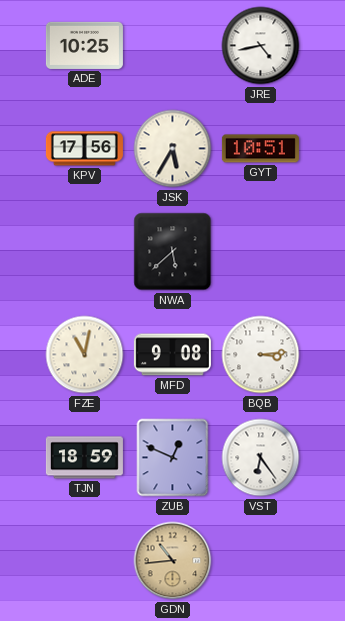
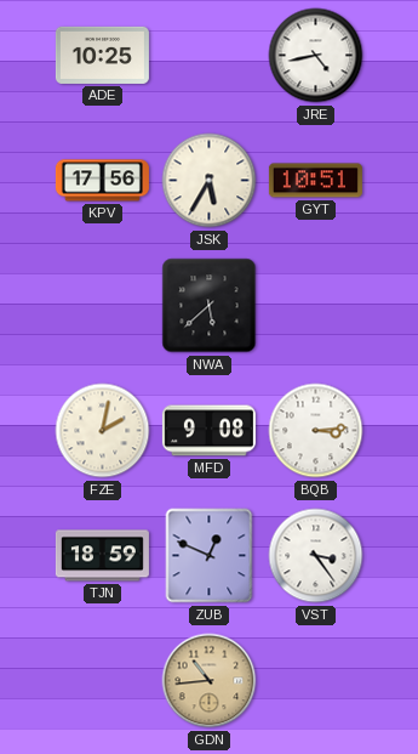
FZE: 11:02 -> 2:02 (103, 431)
VST: 6:24 -> 3:24 (316, 556)
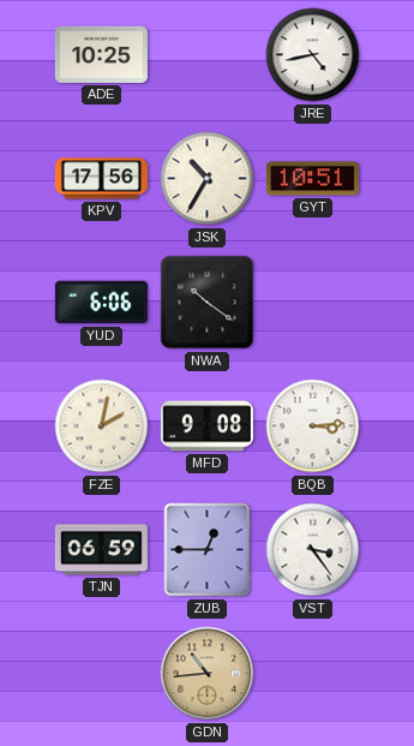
JSK: 5:35 -> 10:35 (208, 179)
YUD: none -> 6:06 (101, 303)
NWA: 5:38 -> 10:21 (208, 303)
TJN: 18:59 -> 06:59 (101, 550)
ZUB: 12:49 -> 12:45 (208, 550)
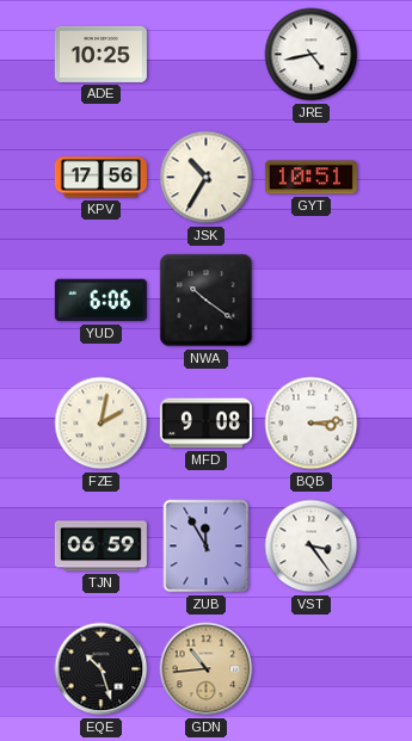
ZUB: 12:45 -> 11:55 (207, 547)
EQE: none -> 10:27 (102, 669)
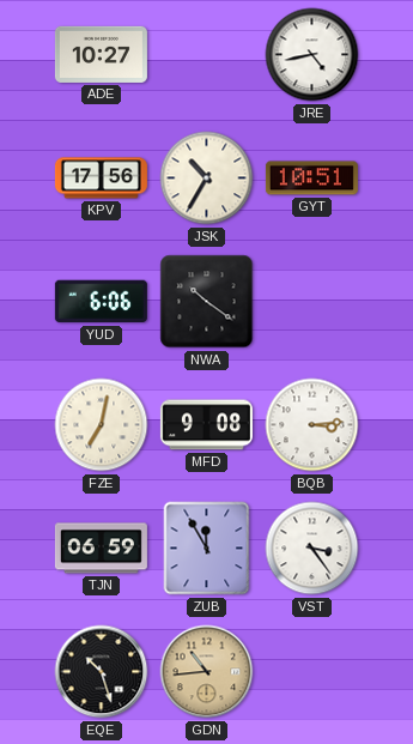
ADE: 10:25 -> 10:27 (101, 54)
FZE: 2:02 -> 7:02 (102, 425)
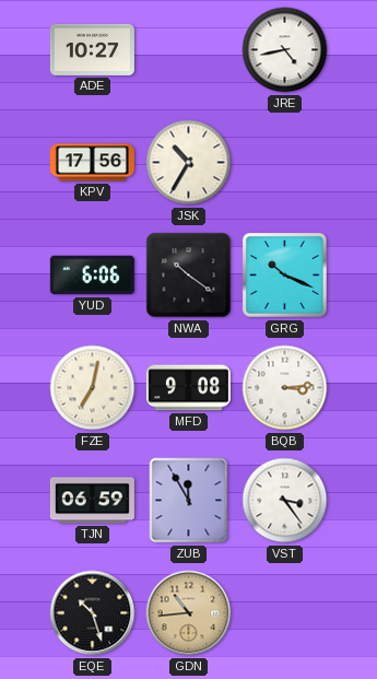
GYT: 10:51 -> none (311, 179)
GRG: none -> 10:19 (285, 276)
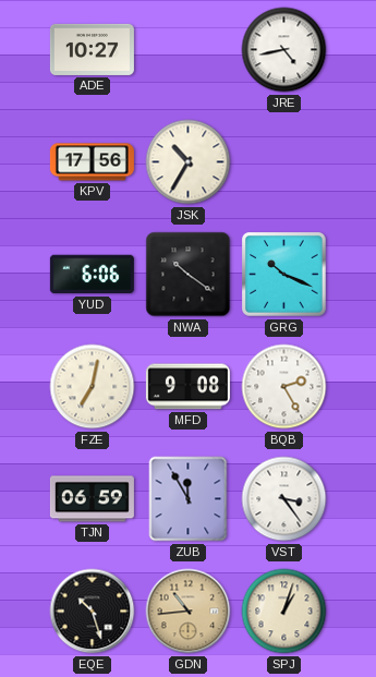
BQB: 3:14 -> 2:25 (284, 387)
SPJ: none -> 1:03 (284, 612)
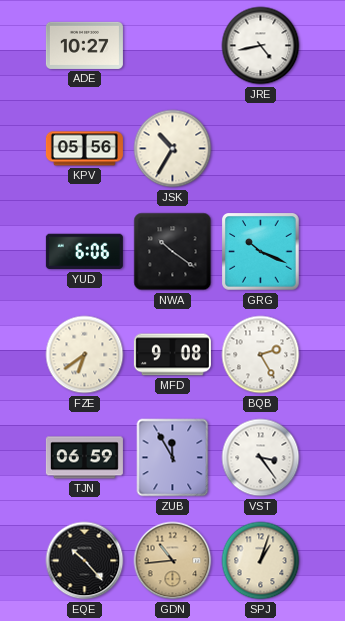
KPV: 17:56 -> 05:56 (84, 149)
FZE: 7:02 -> 6:39 (85, 355)
EQE: 10:27 -> 10:23 (85, 561)
